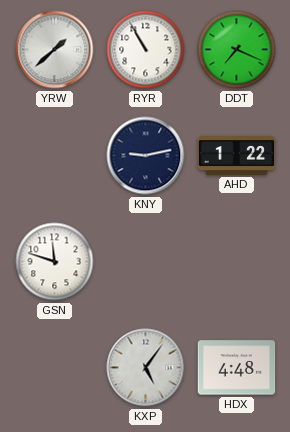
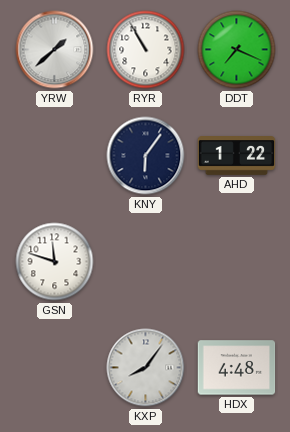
KNY: 9:13 -> 6:06 (146, 156)
KXP: 5:06 -> 8:06 (146, 368)
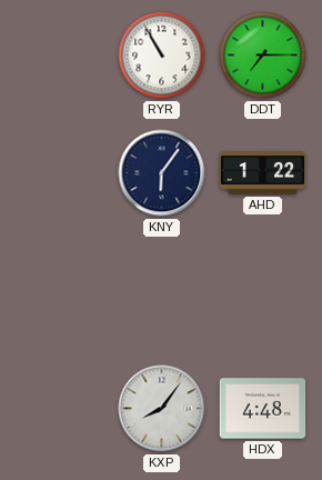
YRW: 1:38 -> none (55, 50)
DDT: 7:19 -> 7:15 (263, 56)
GSN: 11:48 -> none (55, 262)
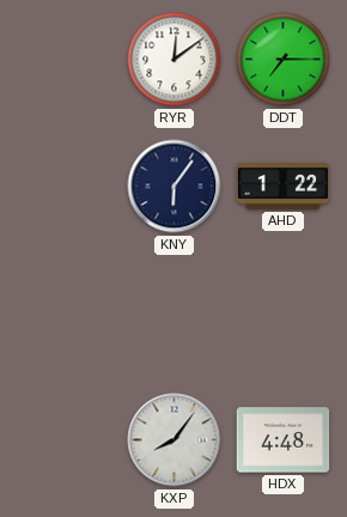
RYR: 10:55 -> 12:09 (175, 60)
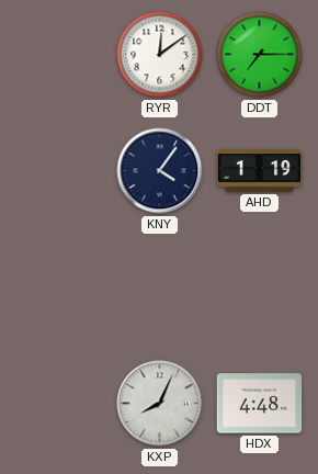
KNY: 6:06 -> 4:06 (160, 171)
AHD: 1:22 -> 1:19 (260, 171)
KXP: 8:06 -> 8:04 (160, 404)
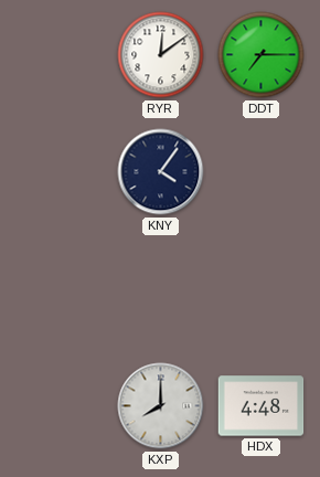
AHD: 1:19 -> none (260, 171)
KXP: 8:04 -> 8:00 (161, 406)
